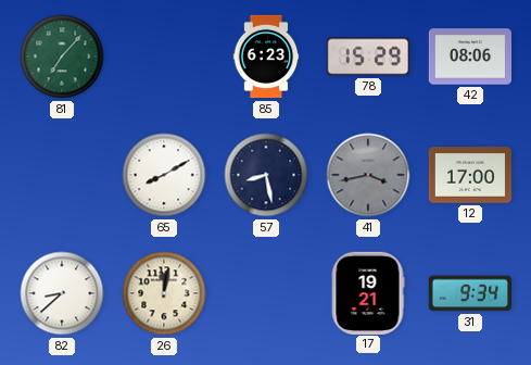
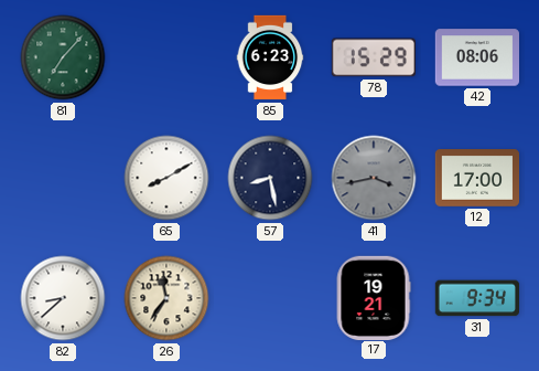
26: 12:02 -> 11:36 (166, 298)
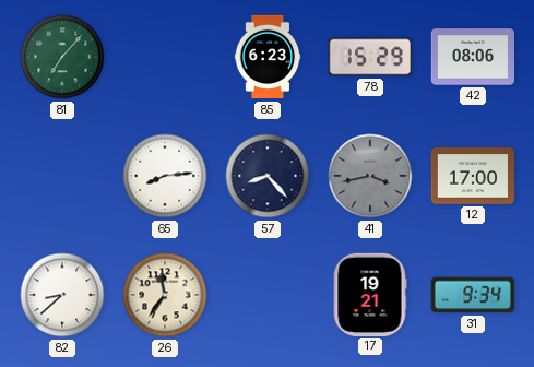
65: 8:10 -> 8:14 (165, 176)
57: 8:28 -> 8:23 (268, 176)
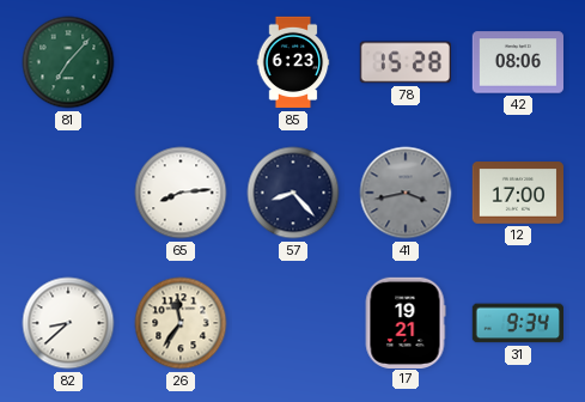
78: 15:29 -> 15:28 (406, 62)
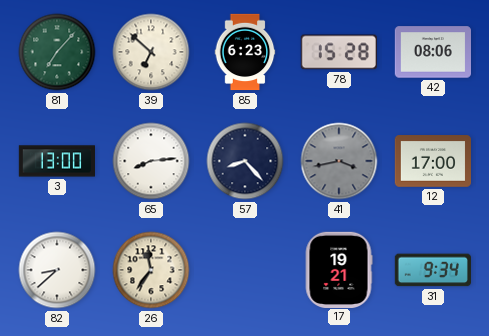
39: none -> 6:52 (151, 52)
3: none -> 13:00 (57, 161)
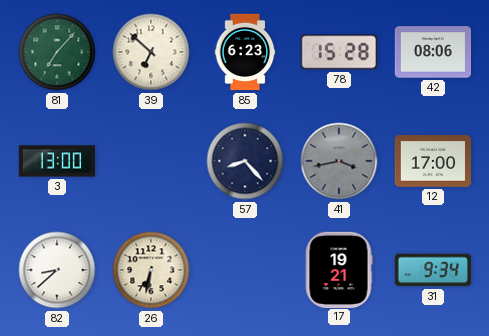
65: 8:14 -> none (151, 161)
26: 11:36 -> 6:32 (151, 270)
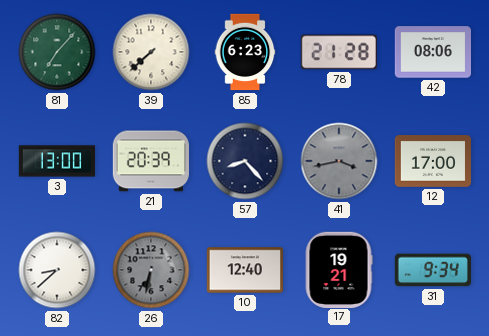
39: 6:52 -> 7:38 (151, 52)
78: 15:28 -> 21:28 (339, 52)
21: none -> 20:39 (150, 161)
26 dial: cream -> grey (151, 270)
10: none -> 12:40 (244, 270)
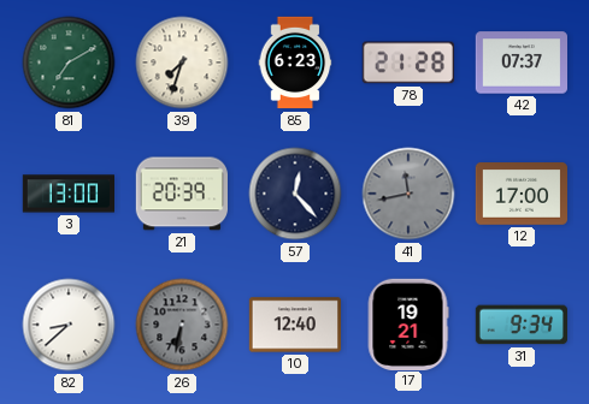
81: 7:07 -> 7:10 (69, 63)
39: 7:38 -> 7:33 (182, 63)
42: 08:06 -> 07:37 (520, 63)
57: 8:23 -> 12:23 (295, 194)
41: 3:43 -> 11:43 (408, 194)
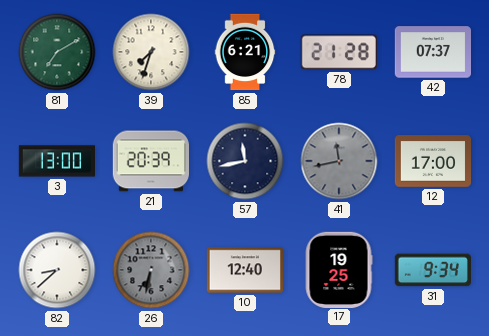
85: 6:23 -> 6:21 (245, 52)
57: 12:23 -> 11:43 (245, 161)
17: 19:21 -> 19:25 (339, 269)
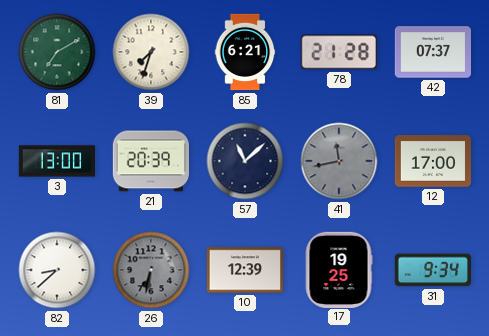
57: 11:43 -> 11:08 (245, 161)
10: 12:40 -> 12:39 (244, 270)
